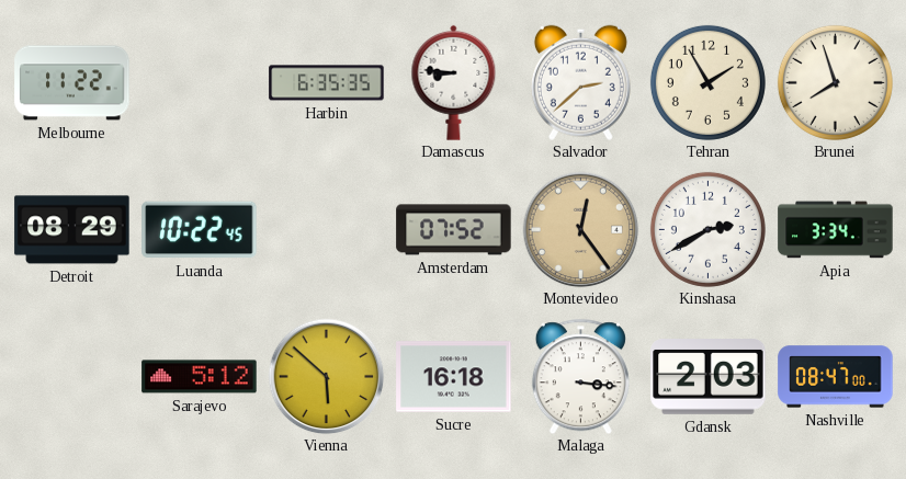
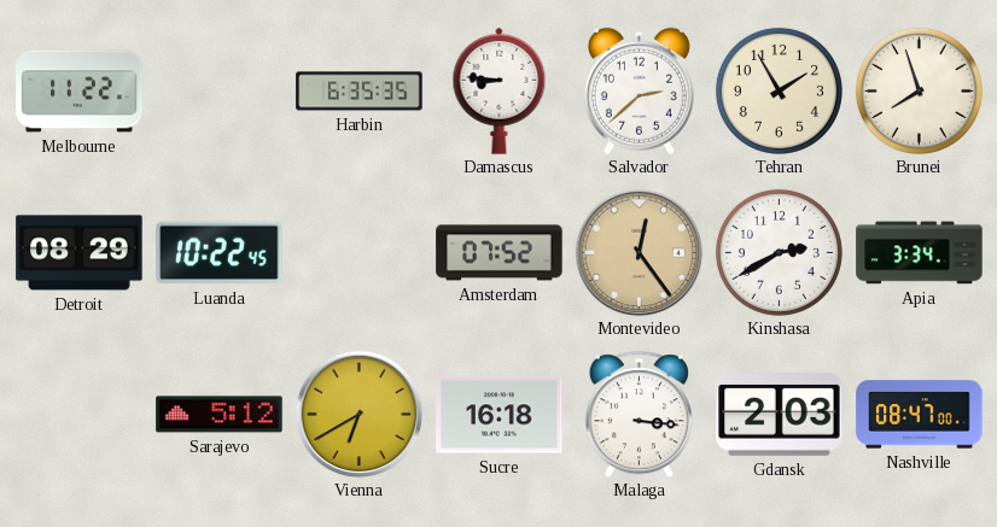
Vienna: 5:52 -> 6:40 (358, 414)
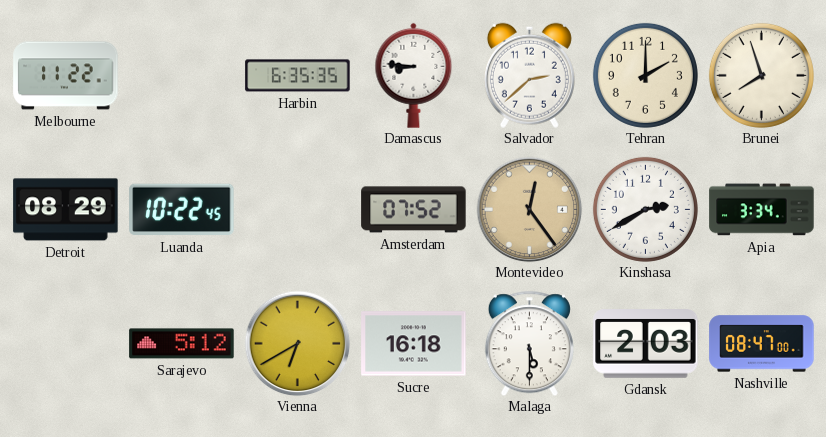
Tehran: 1:55 -> 2:00 (645, 75)
Malaga: 3:16 -> 5:30 (529, 343)
